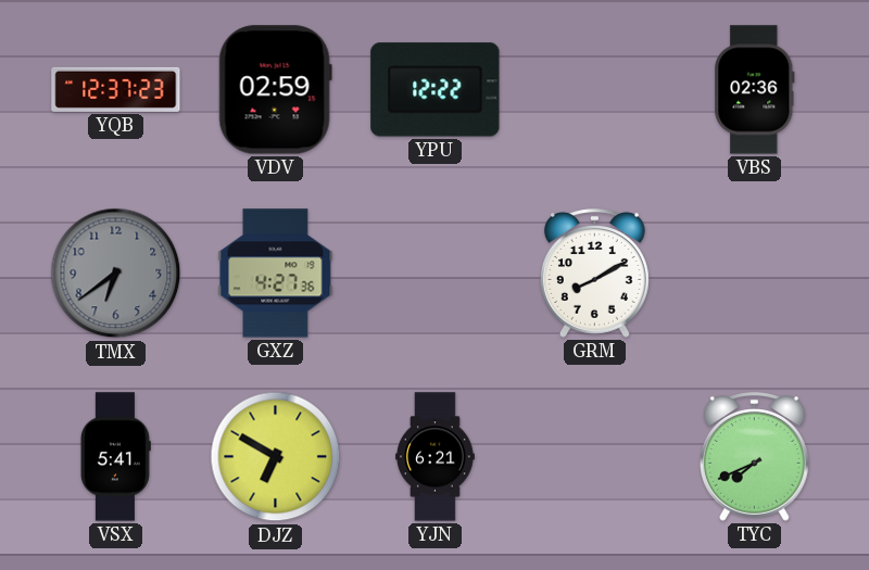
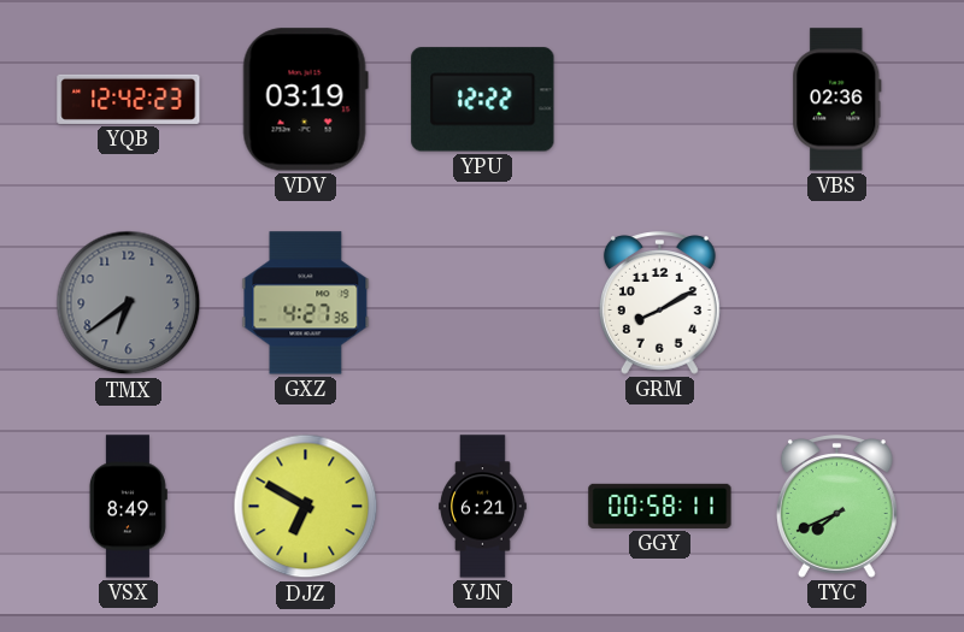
YQB: 12:37 -> 12:42 (129, 99)
VDV: 02:59 -> 03:19 (305, 100)
VSX: 5:41 -> 8:49 (128, 507)
GGY: none -> 00:58 (660, 506)
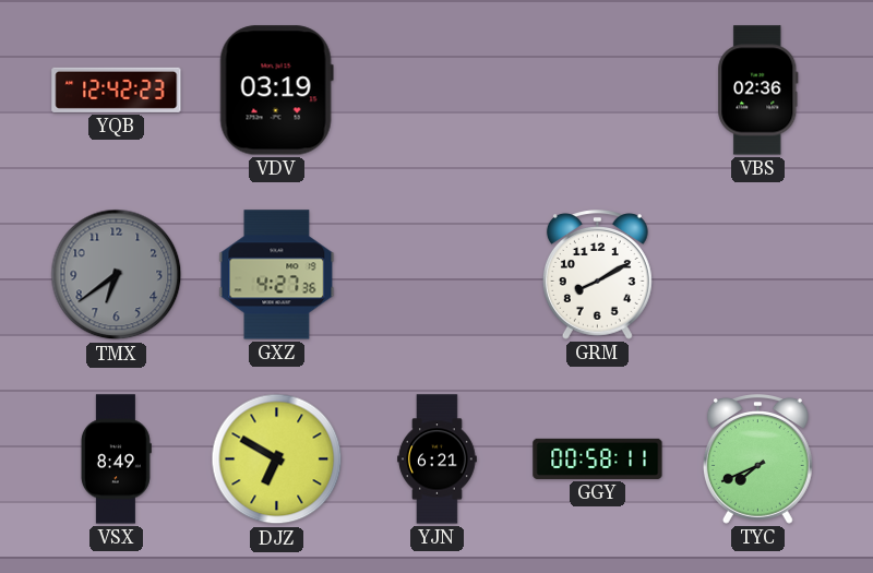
YPU: 12:22 -> none (483, 100)
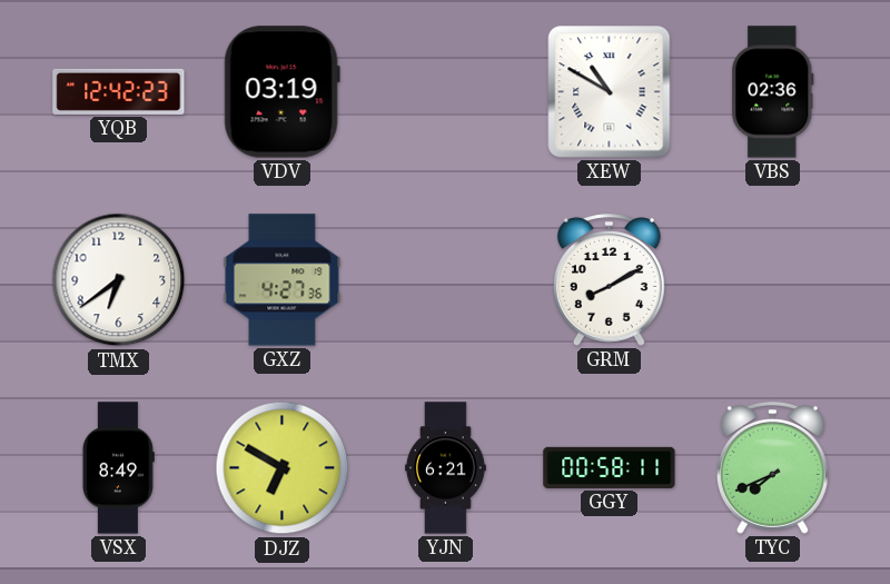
XEW: none -> 10:50 (610, 92)
TMX dial: grey -> white (119, 280)
